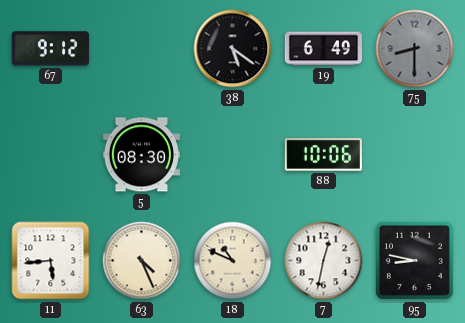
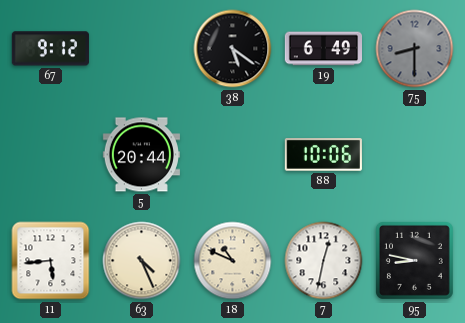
5: 08:30 -> 20:44 (141, 155)
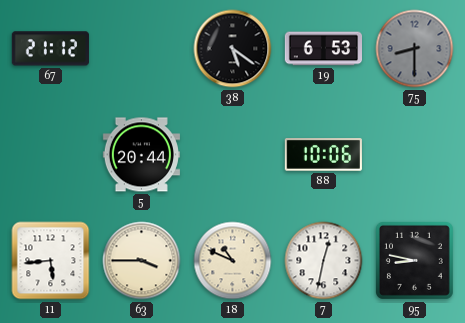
67: 9:12 -> 21:12 (50, 49)
19: 6:49 -> 6:53 (323, 49)
63: 4:26 -> 3:45 (142, 261)
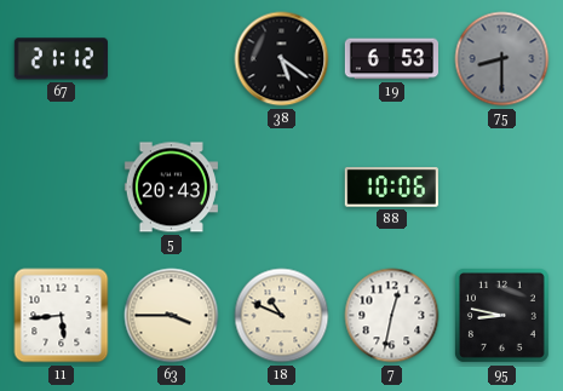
5: 20:44 -> 20:43 (171, 188)
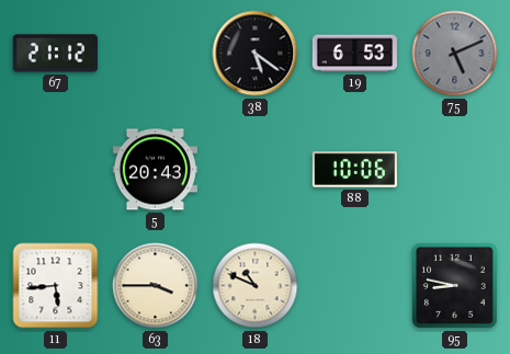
75: 8:30 -> 5:11 (455, 54)
7: 12:32 -> none (392, 316)
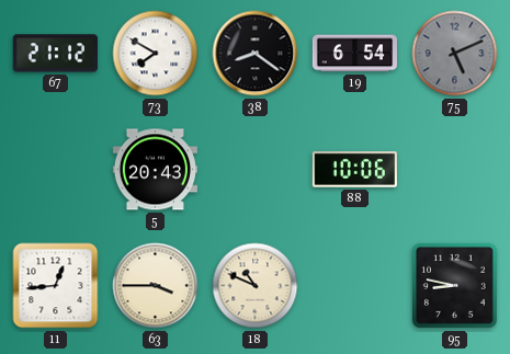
73: none -> 7:50 (156, 54)
38: 5:21 -> 8:21 (256, 54)
19: 6:53 -> 6:54 (354, 54)
11: 5:44 -> 12:44 (56, 286)
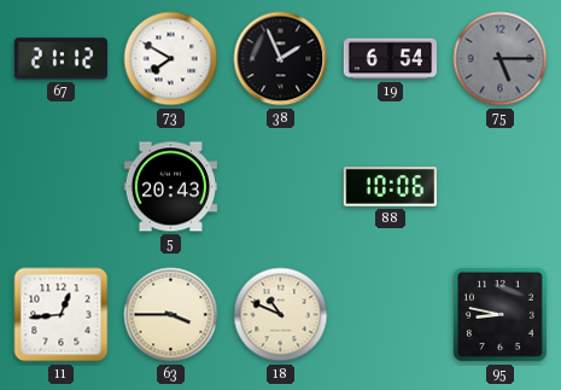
38: 8:21 -> 1:56 (281, 59)
75: 5:11 -> 5:15 (501, 59)
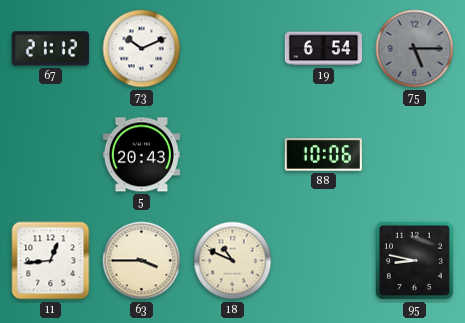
73: 7:50 -> 10:11 (142, 49)
38: 1:56 -> none (281, 59)
